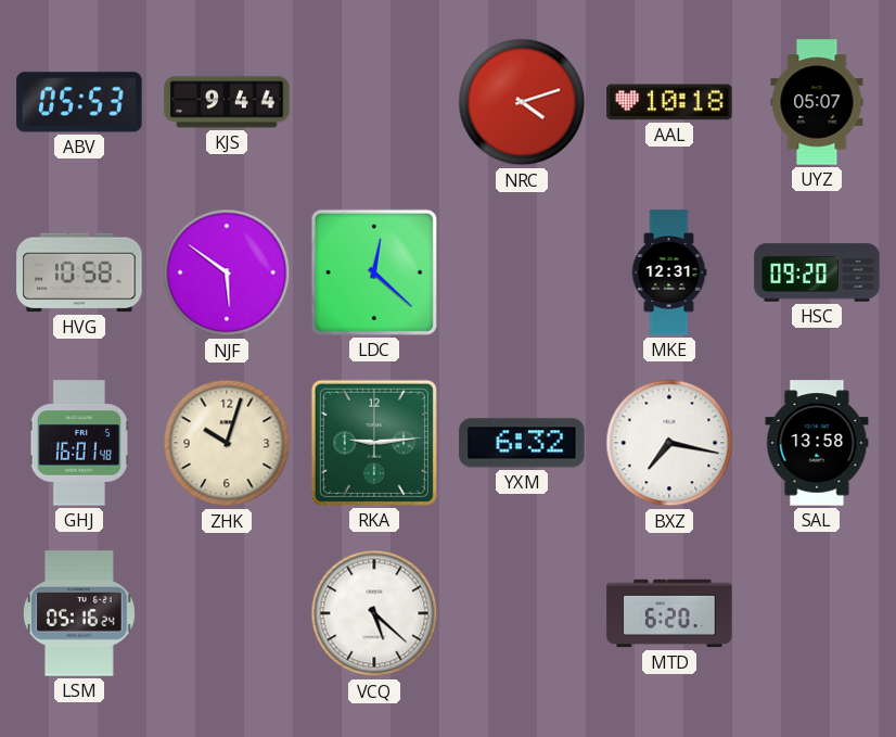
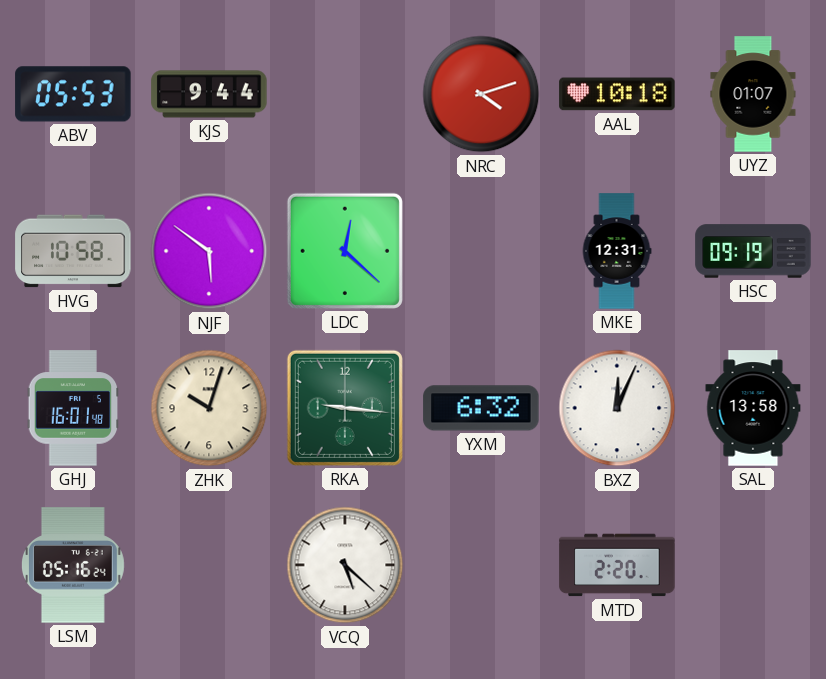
UYZ: 05:07 -> 01:07 (753, 94)
HSC: 09:20 -> 09:19 (753, 251)
RKA: 9:14 -> 9:16 (345, 408)
BXZ: 7:17 -> 12:04 (617, 408)
MTD: 6:20 -> 2:20 (617, 565)
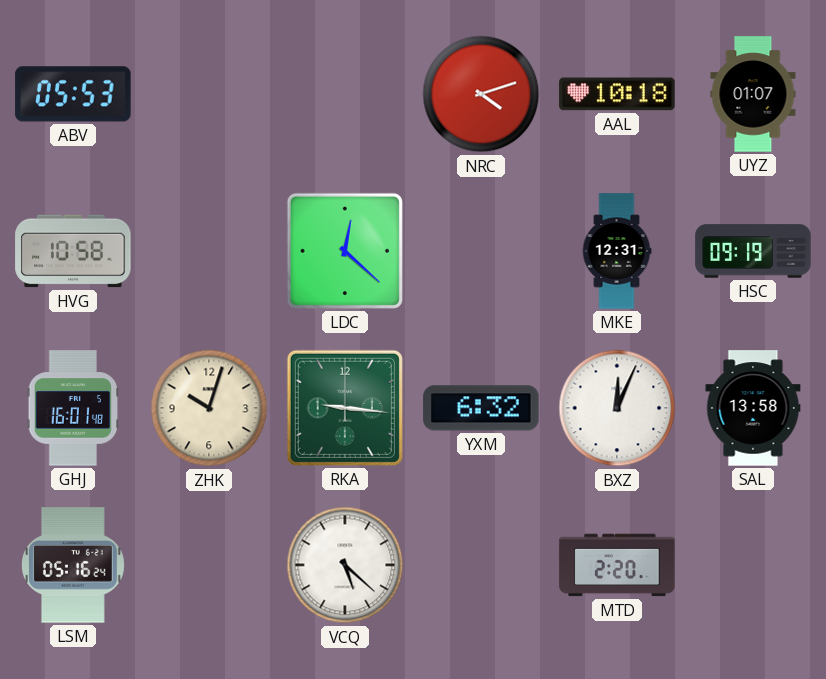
KJS: 9:44 -> none (209, 94)
NJF: 5:51 -> none (209, 251)
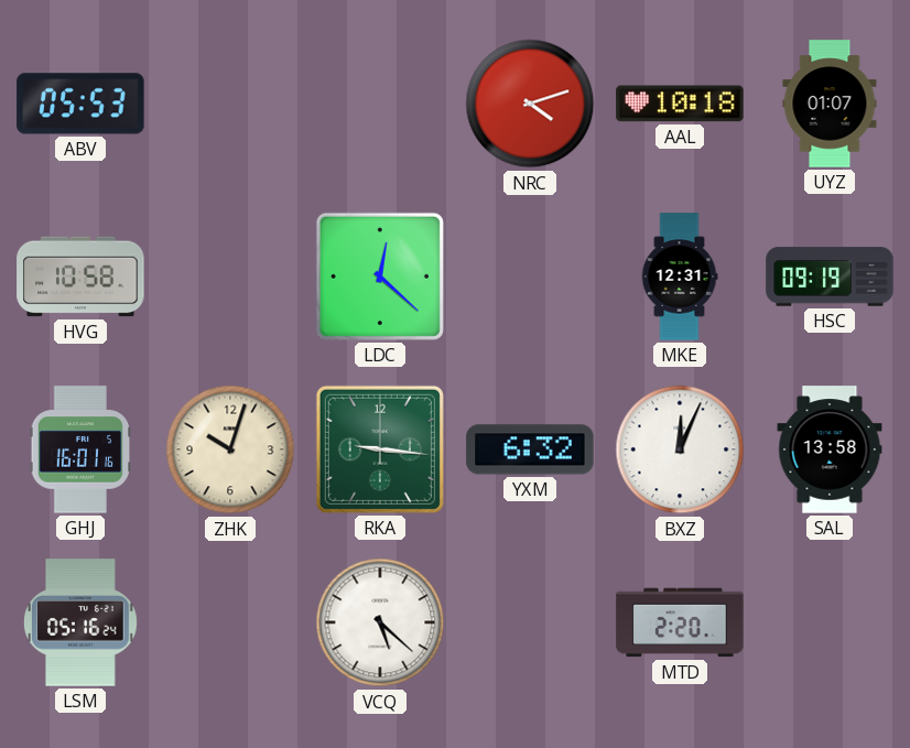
GHJ: 16:01:48 -> 16:01:16 (80, 449)
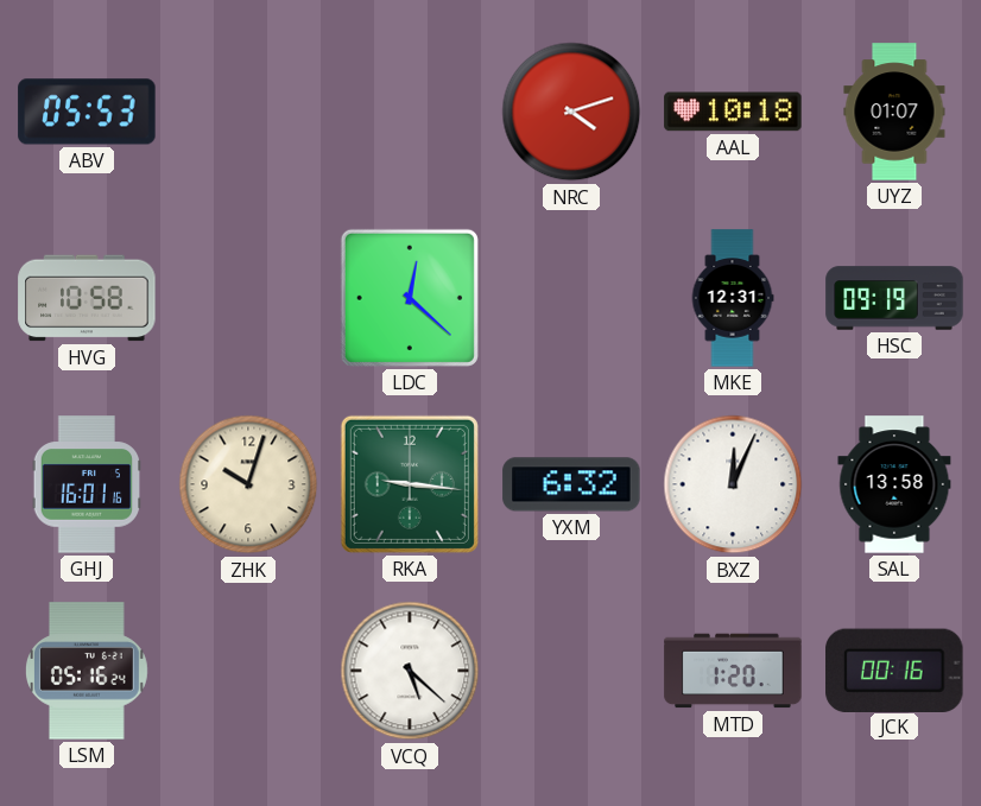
MTD: 2:20 -> 1:20 (733, 671)
JCK: none -> 00:16 (894, 669)
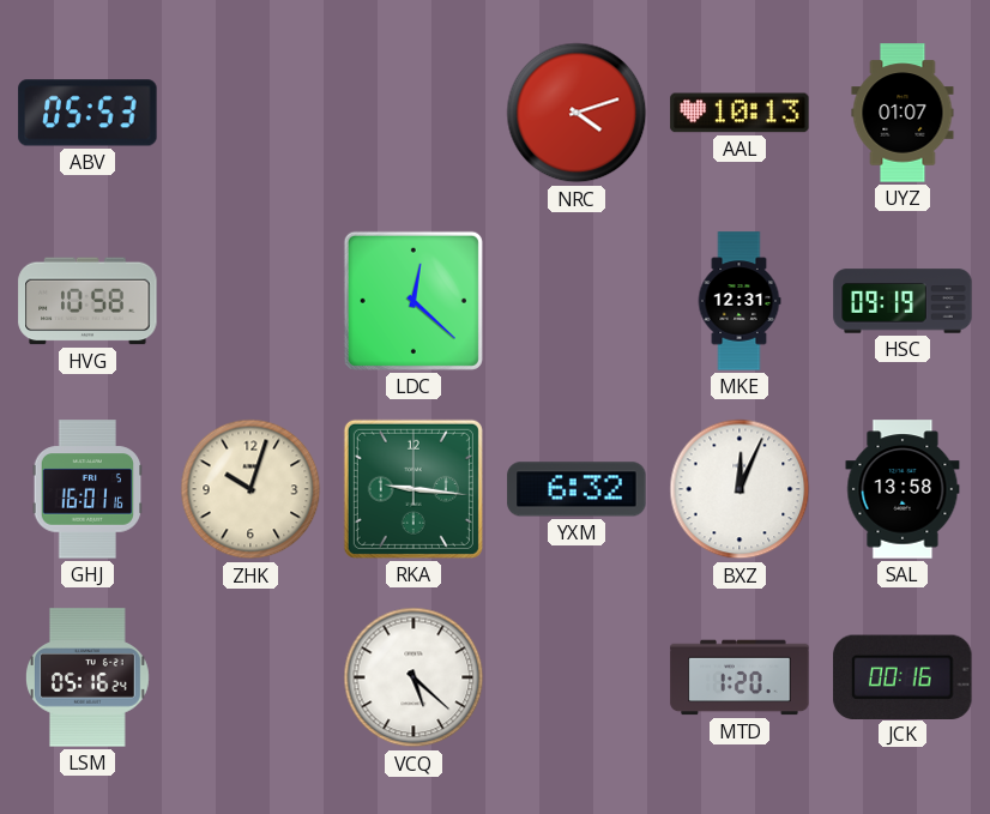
AAL: 10:18 -> 10:13 (740, 113)
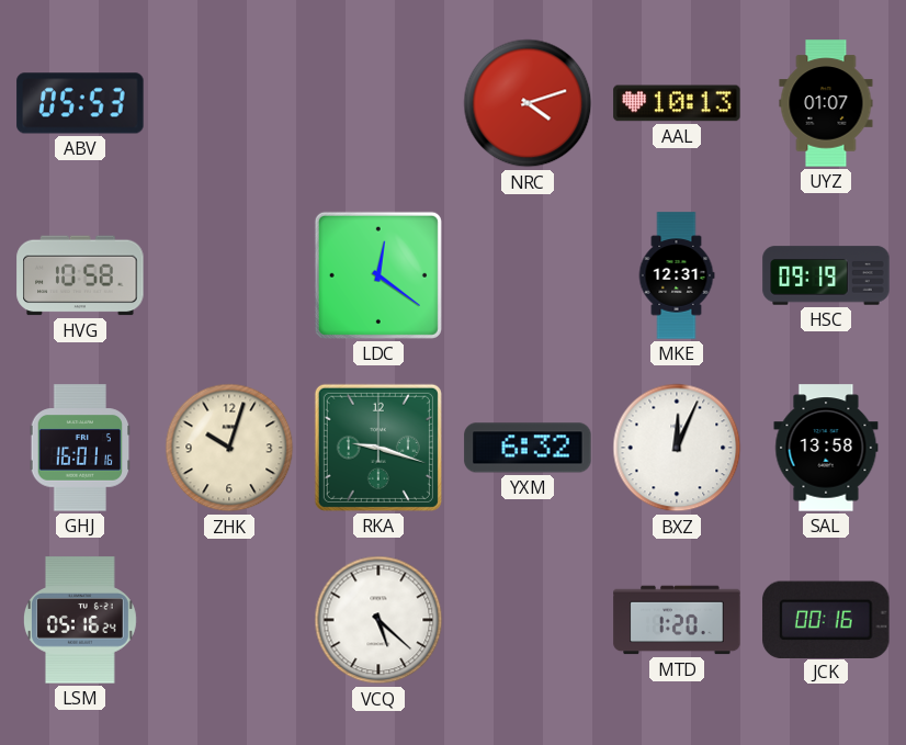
LDC: 12:22 -> 12:21 (378, 275)
RKA: 9:16 -> 9:18 (378, 448)
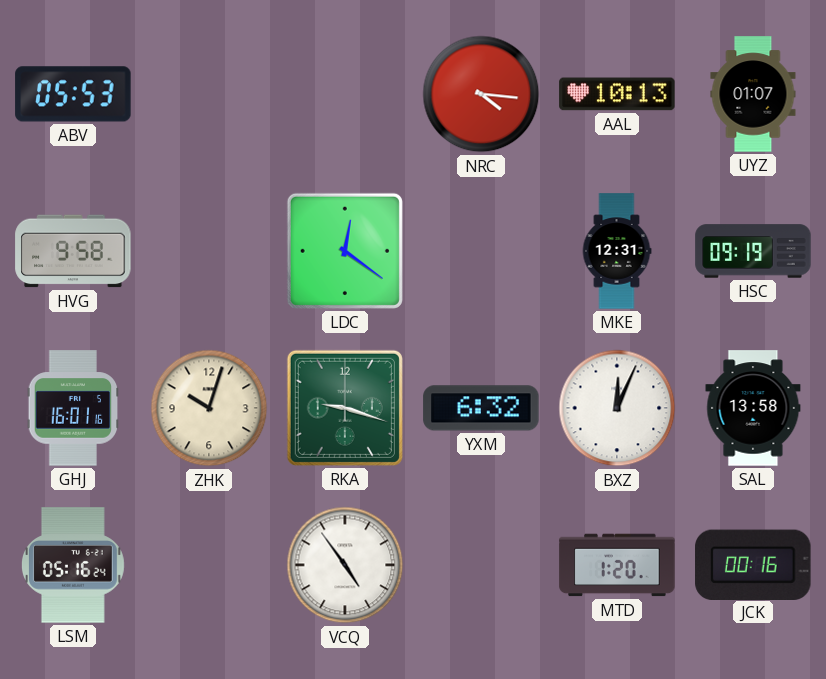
NRC: 4:12 -> 4:16 (481, 94)
HVG: 10:58 -> 9:58 (73, 251)
VCQ: 5:22 -> 4:54 (345, 565)
